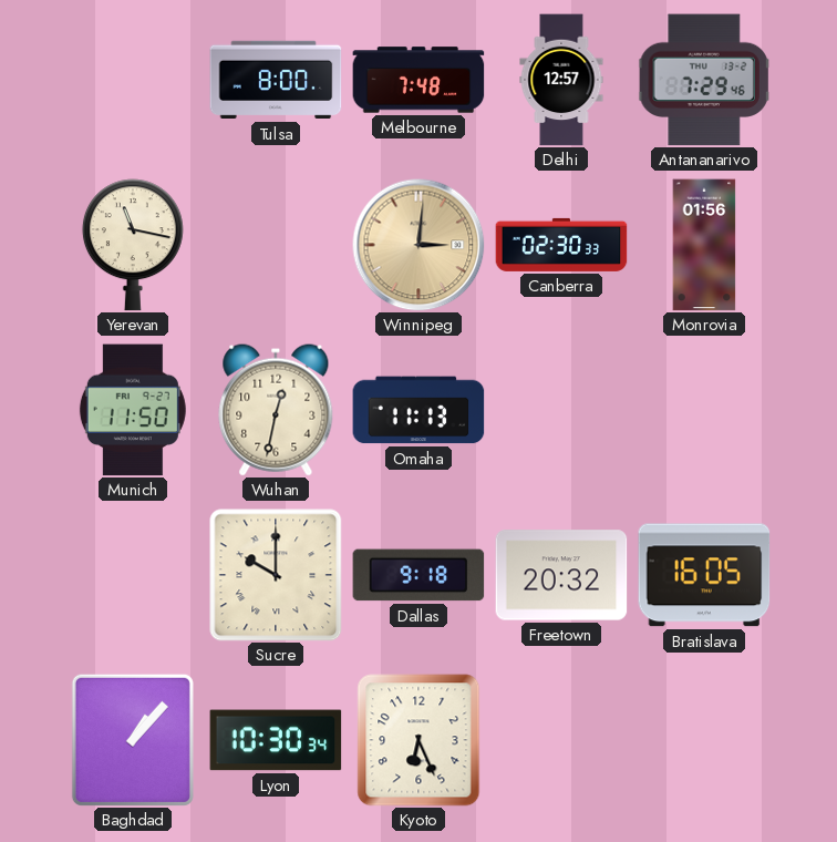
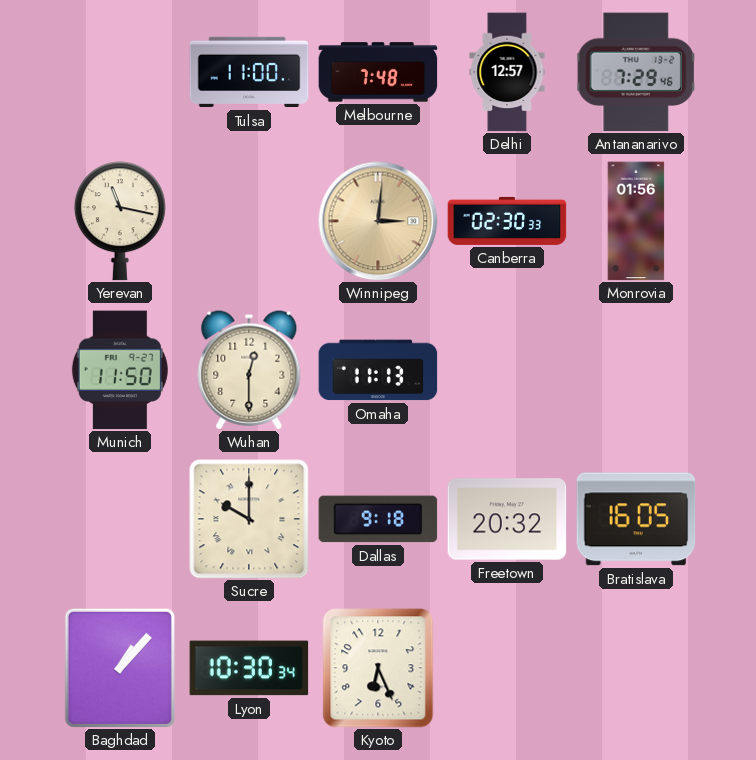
Tulsa: 8:00 -> 11:00 (249, 72)
Wuhan: 12:32 -> 12:30 (249, 370)
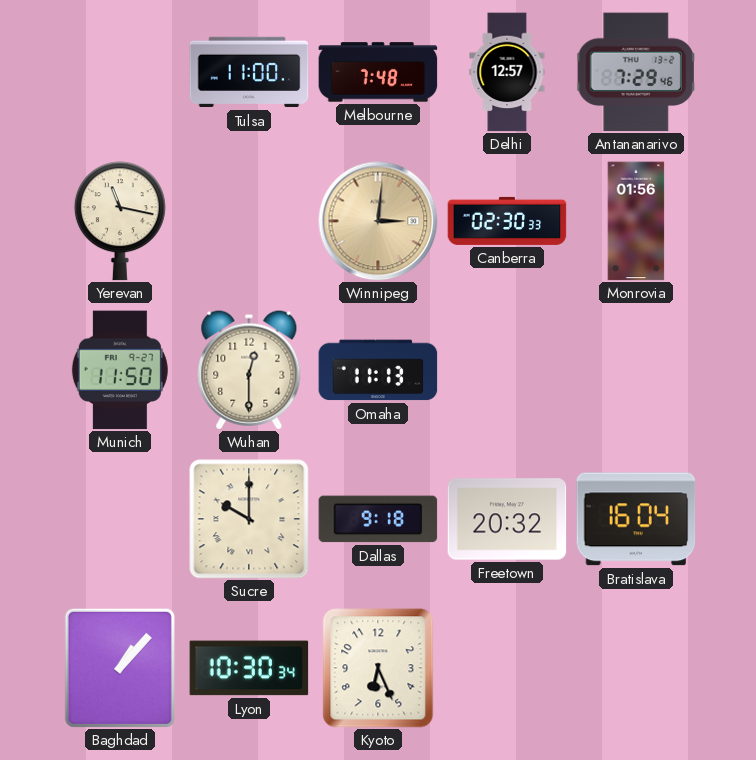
Bratislava: 16:05 -> 16:04 (636, 519)
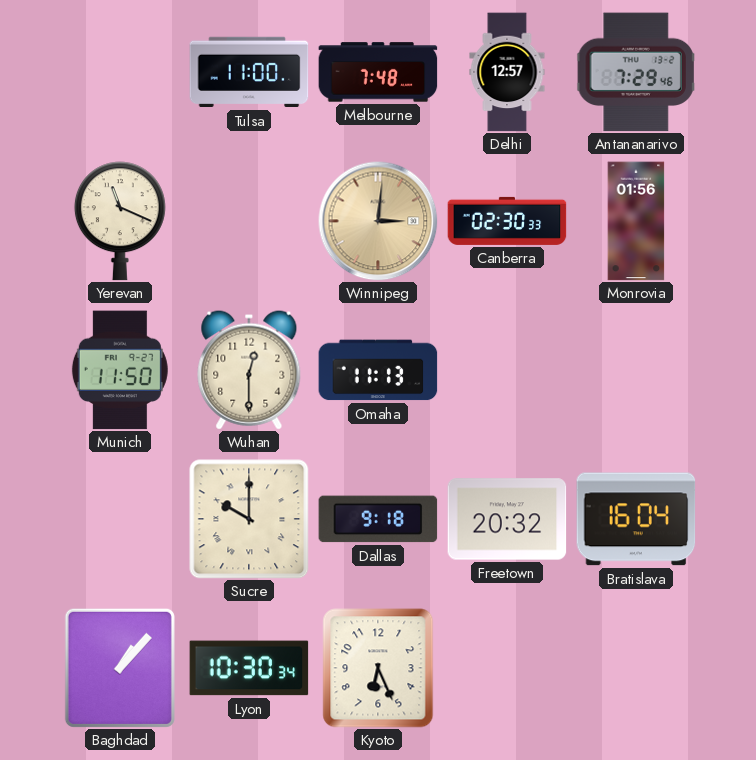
Yerevan: 11:17 -> 11:19 (120, 221)
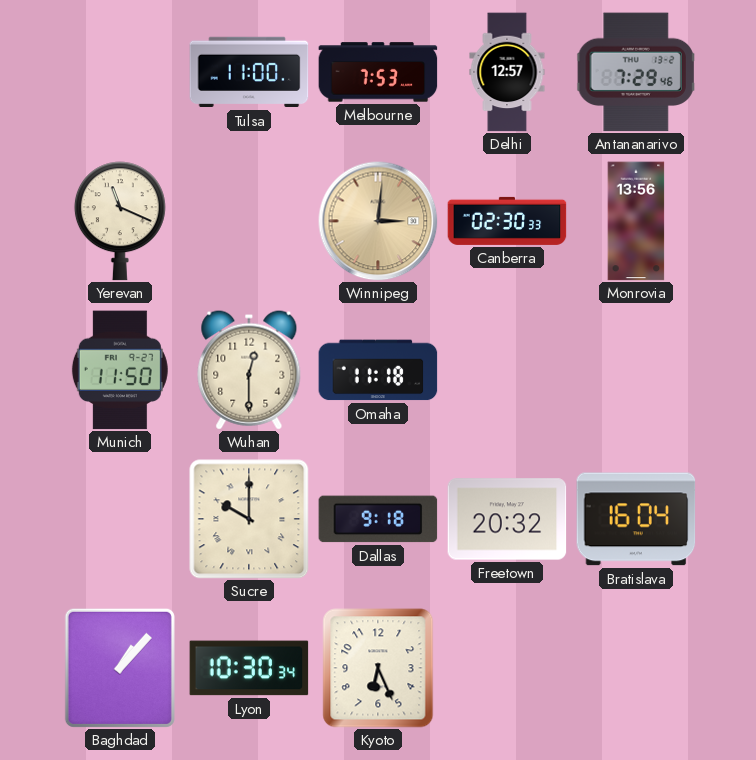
Melbourne: 7:48 -> 7:53 (378, 72)
Monrovia: 01:56 -> 13:56 (636, 221)
Omaha: 11:13 -> 11:18 (378, 370)
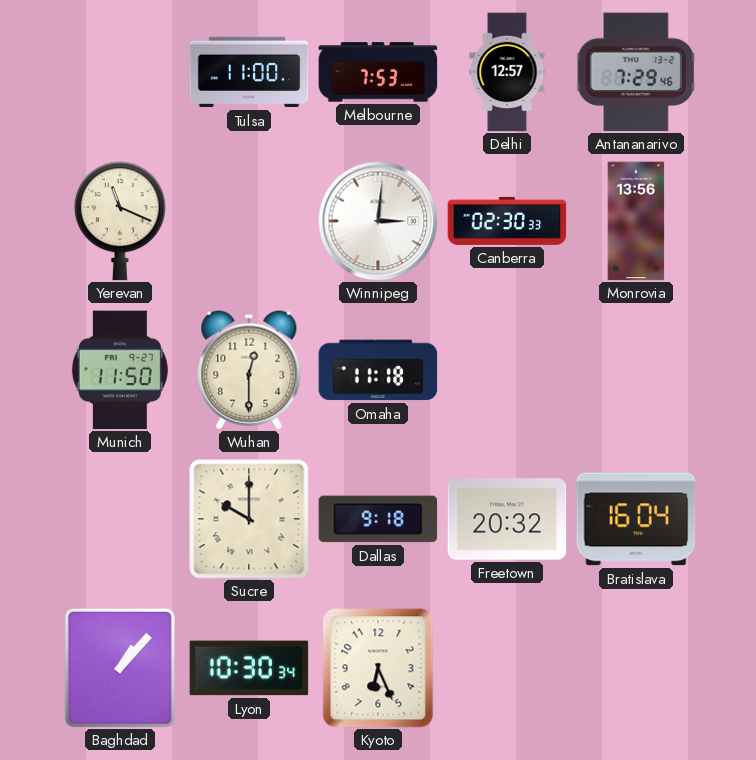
Winnipeg dial: champagne -> white (378, 221)
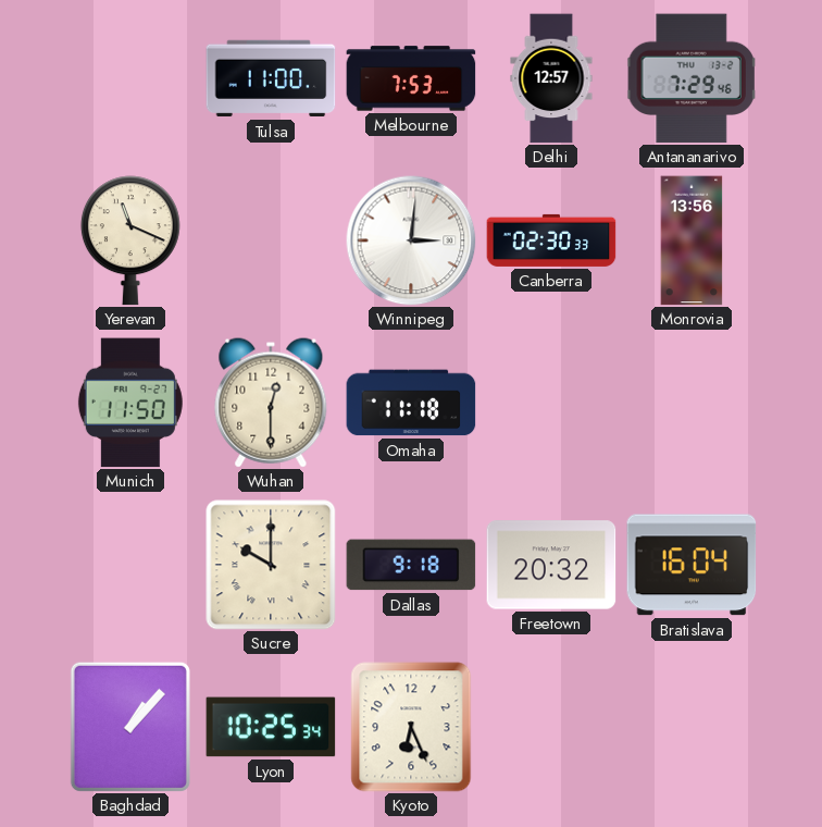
Lyon: 10:30 -> 10:25 (271, 727)
